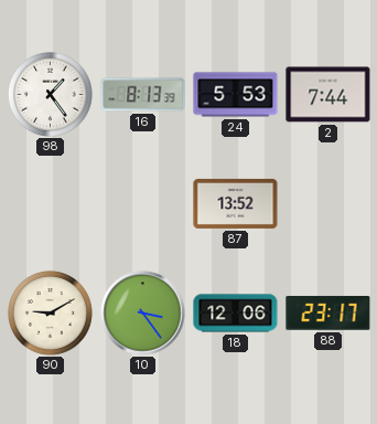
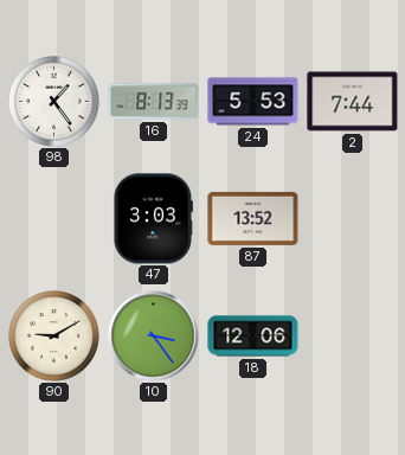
47: none -> 3:03 (153, 219)
88: 23:17 -> none (328, 314)
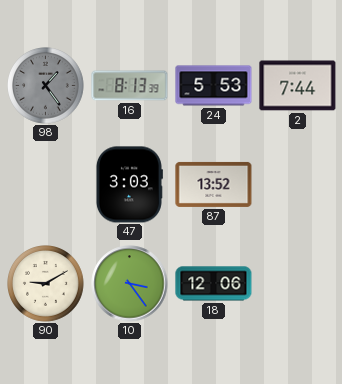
98 dial: white -> grey (46, 86)
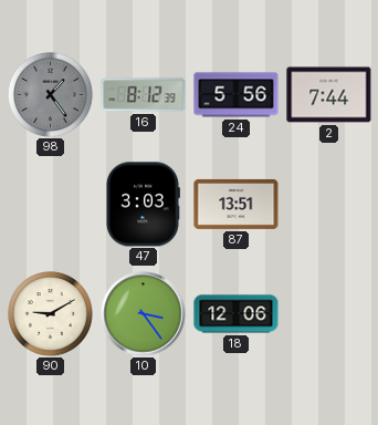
16: 8:13 -> 8:12 (144, 95)
24: 5:53 -> 5:56 (237, 95)
87: 13:52 -> 13:51 (237, 204)
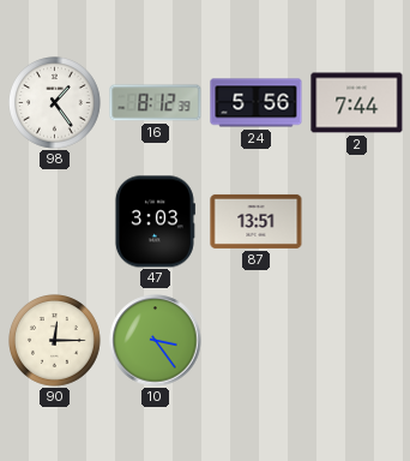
98 dial: grey -> white (55, 103)
90: 9:10 -> 12:15 (55, 341)
18: 12:06 -> none (237, 314)
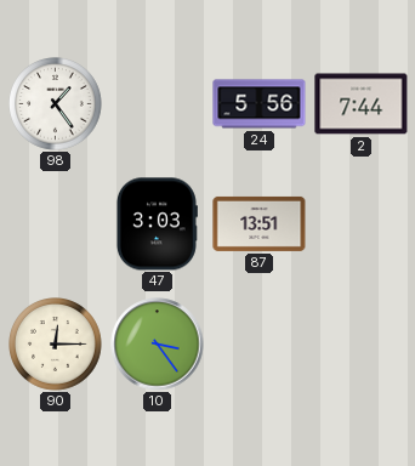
16: 8:12 -> none (156, 103)
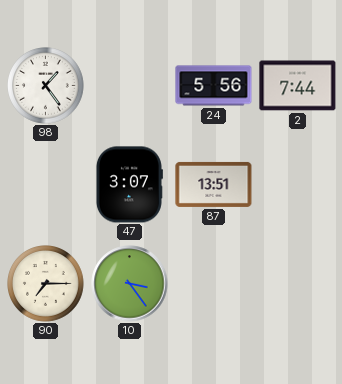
47: 3:03 -> 3:07 (129, 185)
90: 12:15 -> 7:15 (46, 284)
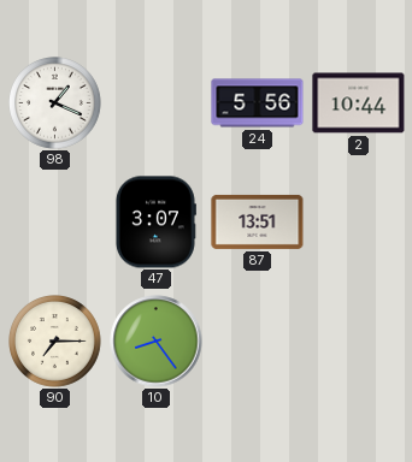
98: 1:24 -> 1:19 (55, 103)
2: 7:44 -> 10:44 (359, 103)
10: 3:24 -> 8:24 (157, 342)
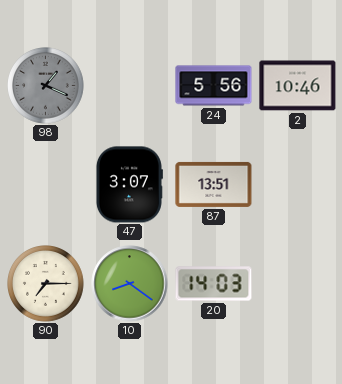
98 dial: white -> grey (46, 86)
2: 10:44 -> 10:46 (298, 86)
10: 8:24 -> 8:21 (130, 284)
20: none -> 14:03 (214, 284)
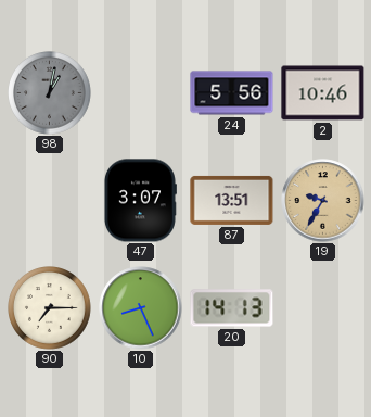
98: 1:19 -> 1:02 (50, 93)
19: none -> 9:35 (323, 201)
10: 8:21 -> 8:26 (141, 308)
20: 14:03 -> 14:13 (232, 308)
